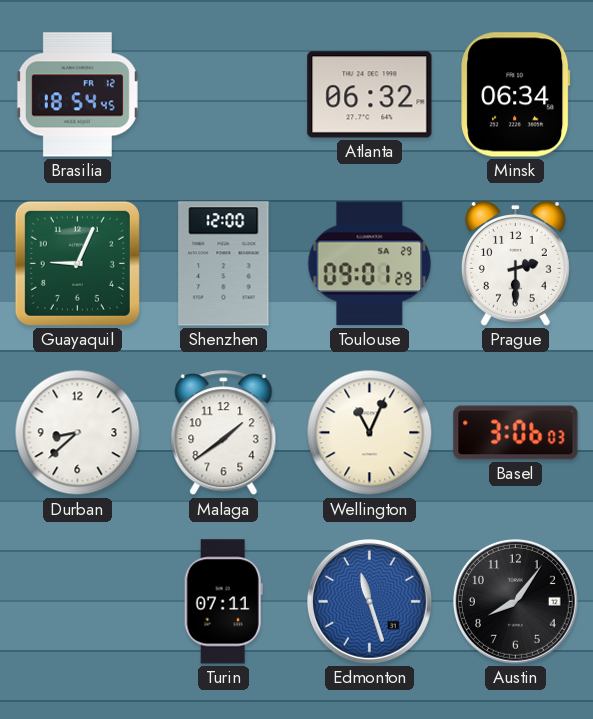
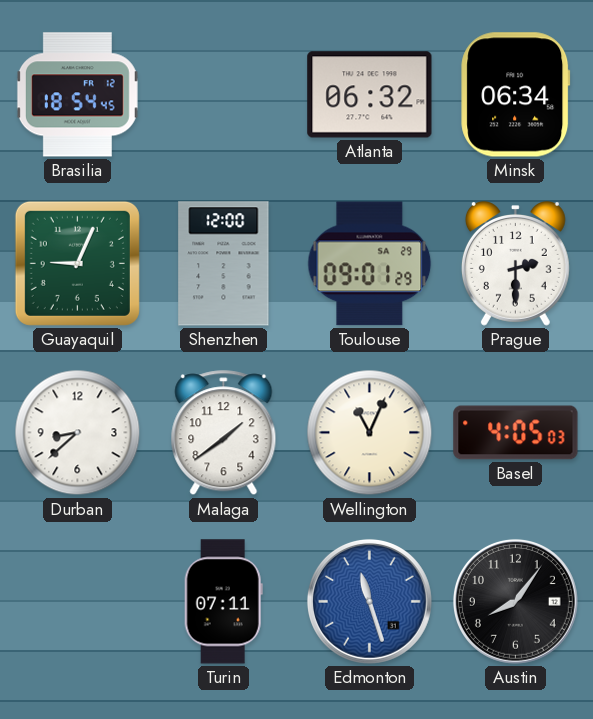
Basel: 3:06 -> 4:05 (516, 433)
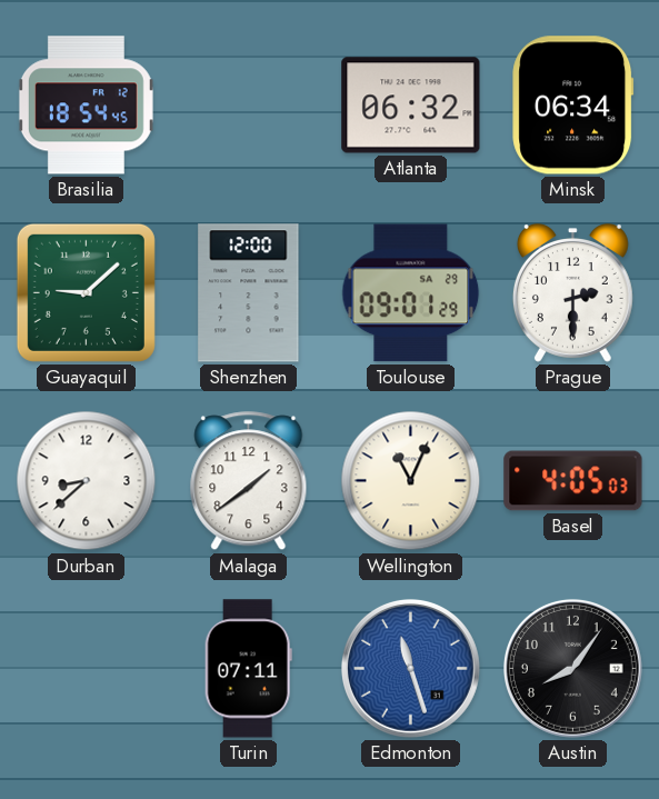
Guayaquil: 9:04 -> 9:08 (86, 292)
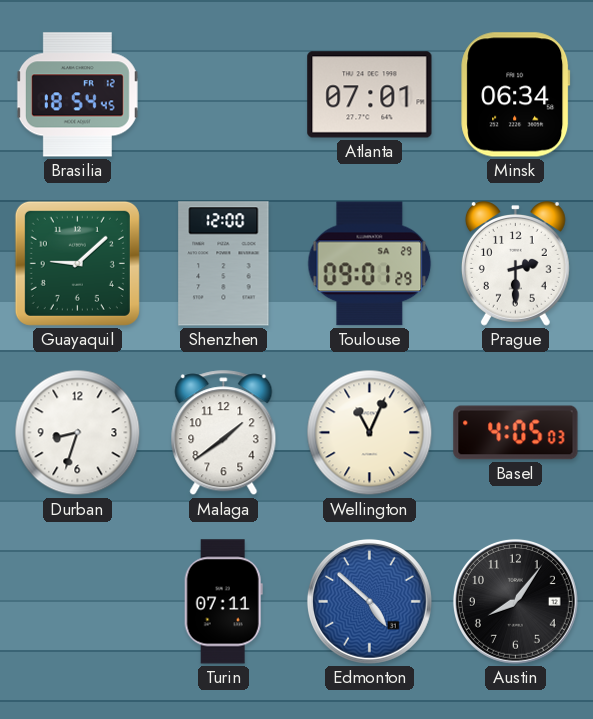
Atlanta: 06:32 -> 07:01 (370, 95)
Durban: 8:38 -> 8:33 (78, 433)
Edmonton: 11:27 -> 4:52 (369, 601)
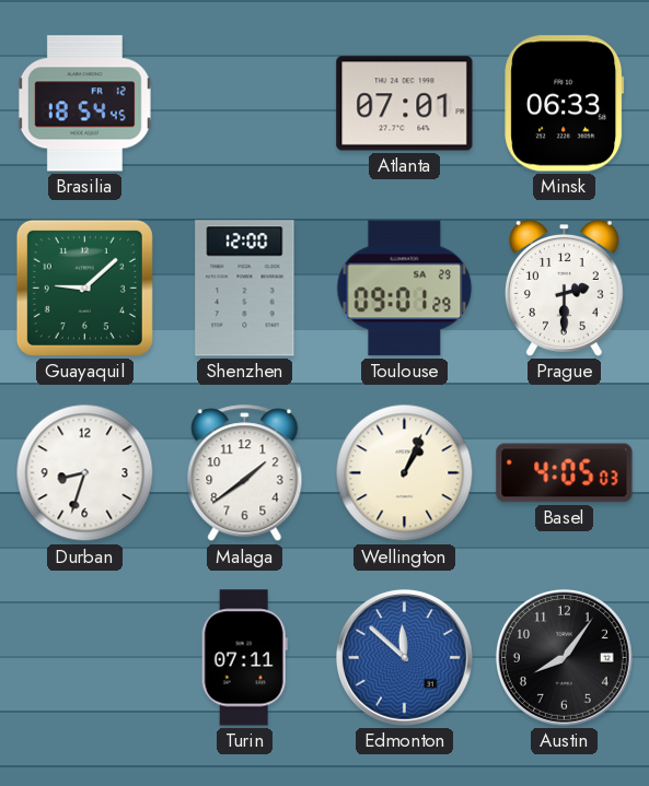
Minsk: 06:34 -> 06:33 (565, 104)
Wellington: 11:04 -> 1:04 (405, 473)
Edmonton: 4:52 -> 11:52 (404, 657)
